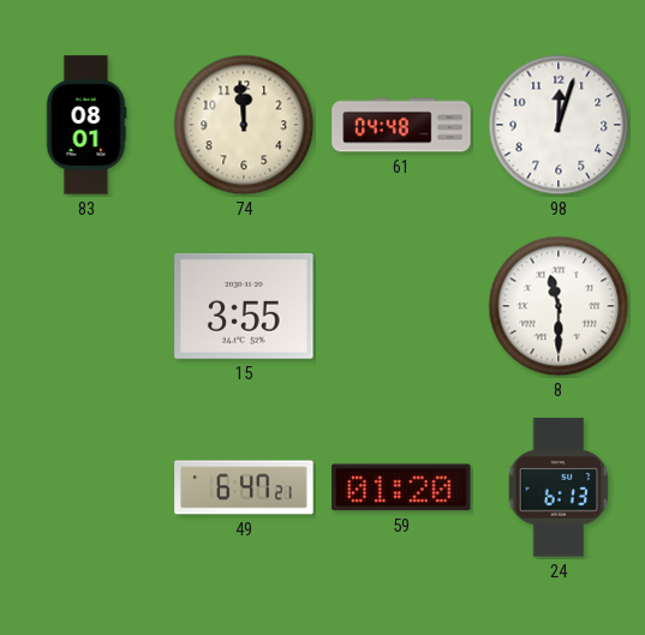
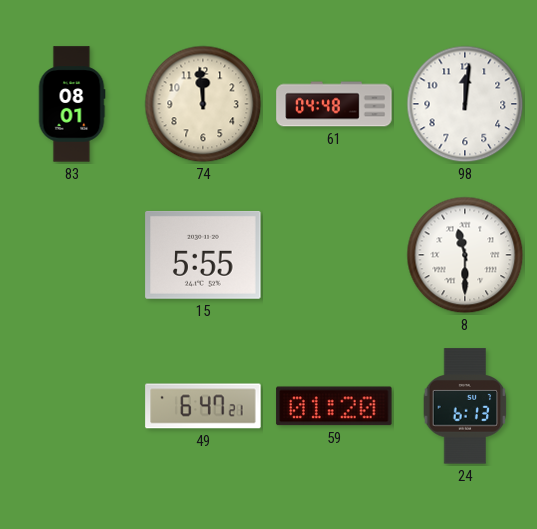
98: 12:03 -> 12:01 (465, 104)
15: 3:55 -> 5:55 (203, 255)
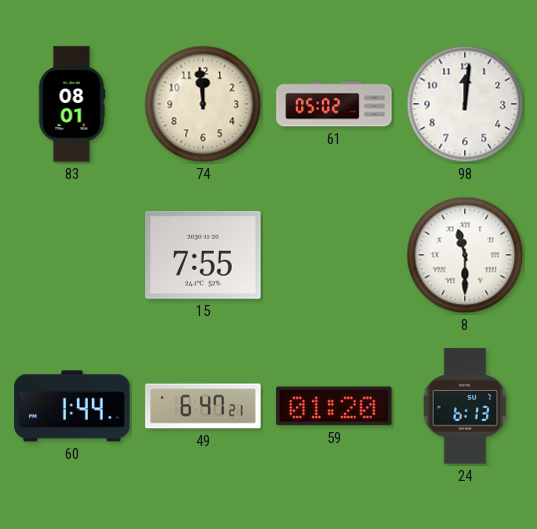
61: 04:48 -> 05:02 (334, 104)
15: 5:55 -> 7:55 (203, 255)
60: none -> 1:44 (72, 406)
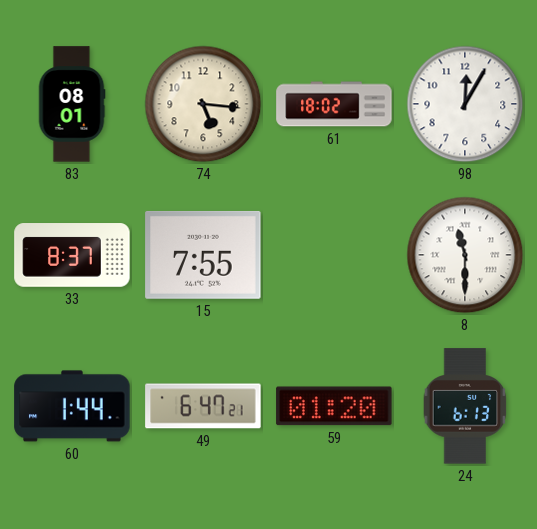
74: 11:59 -> 5:16 (203, 104)
61: 05:02 -> 18:02 (334, 104)
98: 12:01 -> 12:05 (465, 104)
33: none -> 8:37 (72, 255)
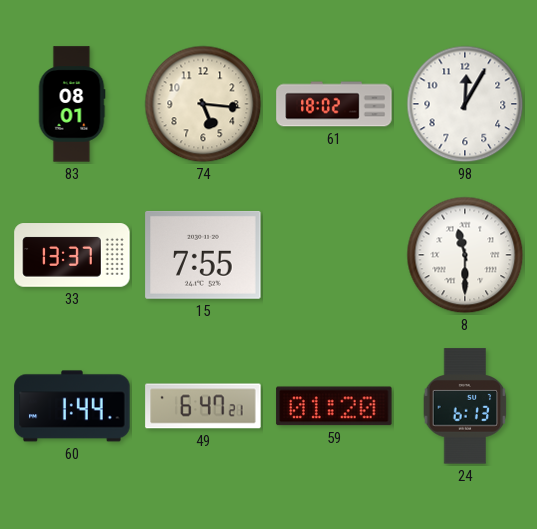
33: 8:37 -> 13:37 (72, 255)
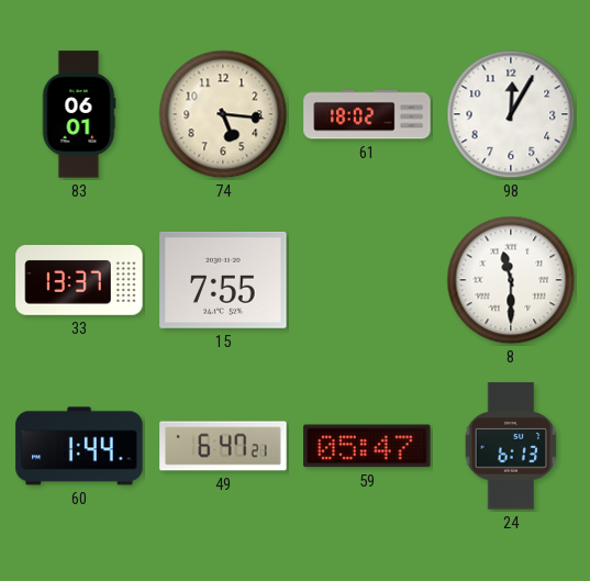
83: 08:01 -> 06:01 (79, 114)
59: 01:20 -> 05:47 (367, 446)
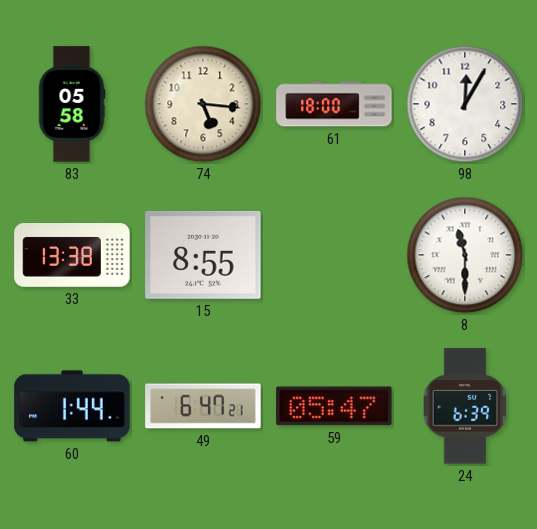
83: 06:01 -> 05:58 (72, 104)
61: 18:02 -> 18:00 (334, 104)
33: 13:37 -> 13:38 (72, 255)
15: 7:55 -> 8:55 (203, 255)
24: 6:13 -> 6:39 (465, 406)
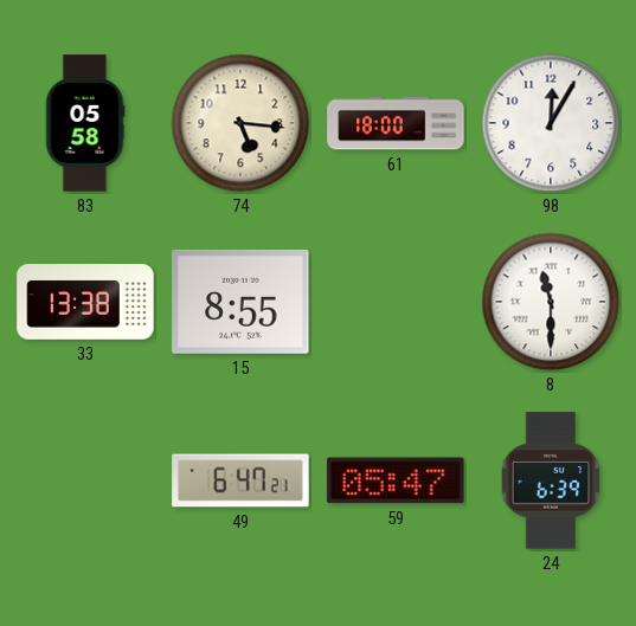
60: 1:44 -> none (72, 406)
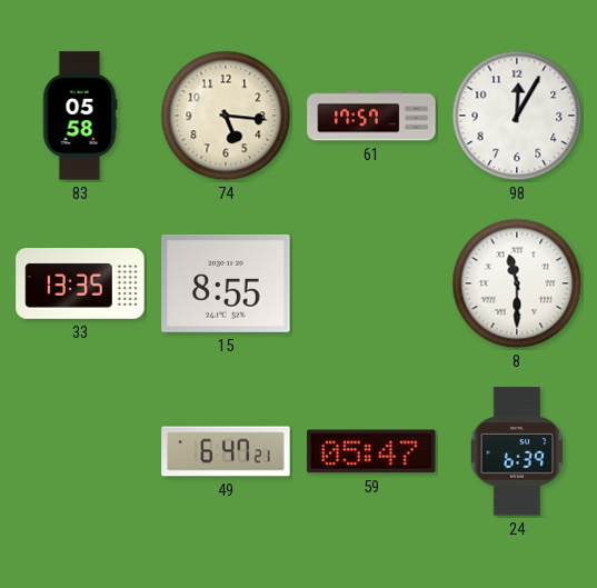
61: 18:00 -> 17:57 (371, 116)
33: 13:38 -> 13:35 (80, 283)
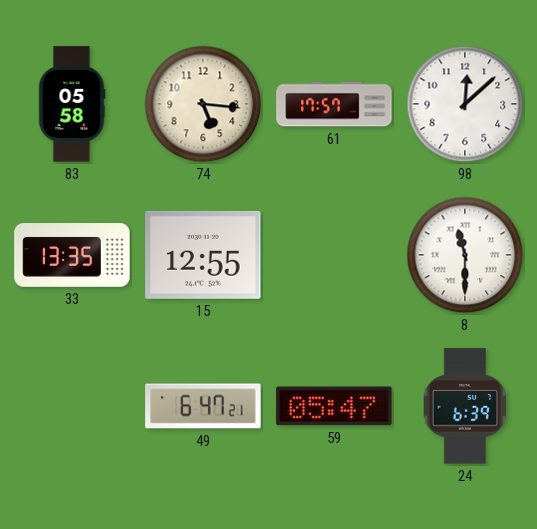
98: 12:05 -> 12:08 (465, 104)
15: 8:55 -> 12:55 (203, 255)
